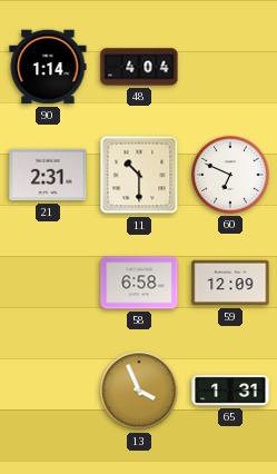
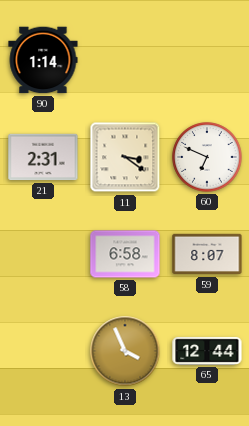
48: 4:04 -> none (139, 67)
11: 10:30 -> 3:21 (125, 157)
59: 12:09 -> 8:07 (207, 254)
65: 1:31 -> 12:44 (207, 351)
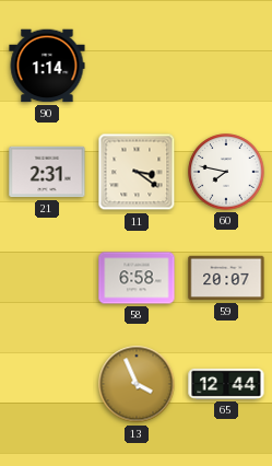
60: 6:49 -> 7:47 (226, 172)
59: 8:07 -> 20:07 (226, 278)
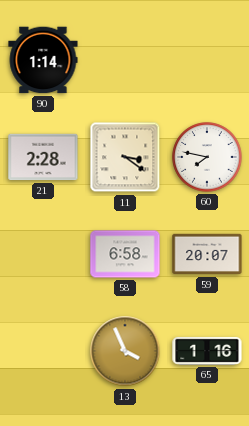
21: 2:31 -> 2:28 (43, 157)
65: 12:44 -> 1:16 (207, 351)
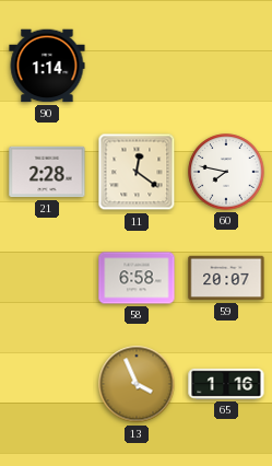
11: 3:21 -> 12:21 (137, 172)
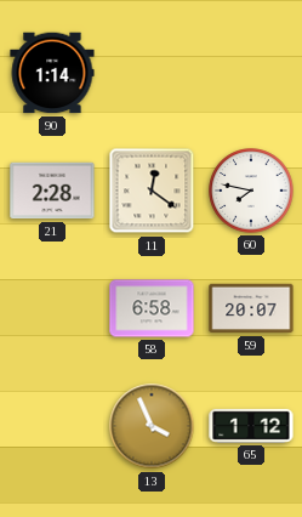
65: 1:16 -> 1:12 (251, 426)
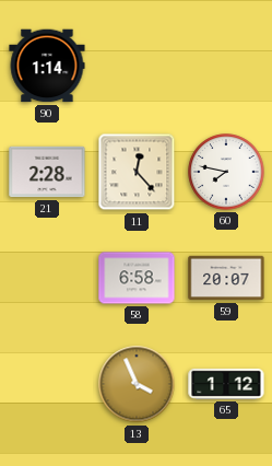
11: 12:21 -> 12:23 (137, 172)
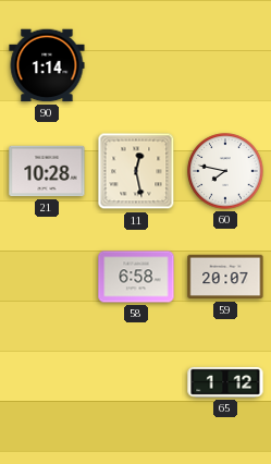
21: 2:28 -> 10:28 (47, 171)
11: 12:23 -> 12:28 (136, 171)
13: 3:56 -> none (137, 384)
